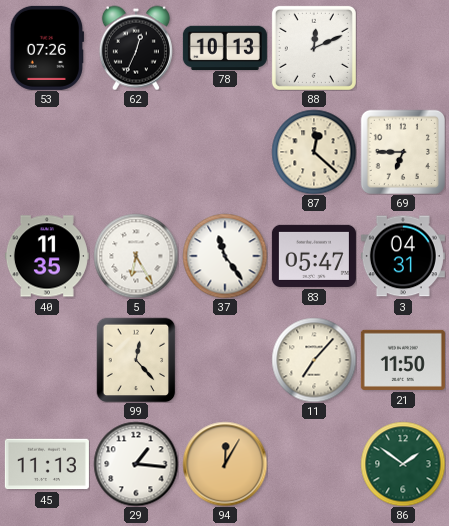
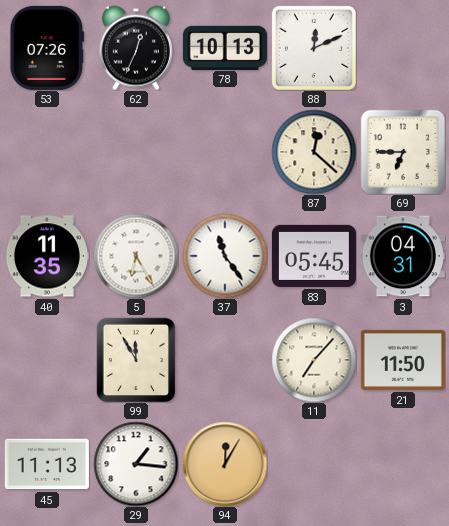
83: 05:47 -> 05:45 (314, 256)
99: 12:23 -> 11:55 (136, 360)
86: 1:51 -> none (403, 464)
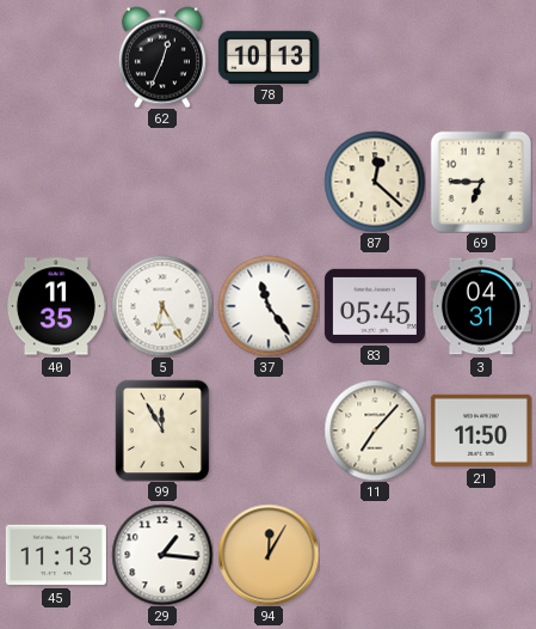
53: 07:26 -> none (46, 48)
88: 12:11 -> none (314, 48)
